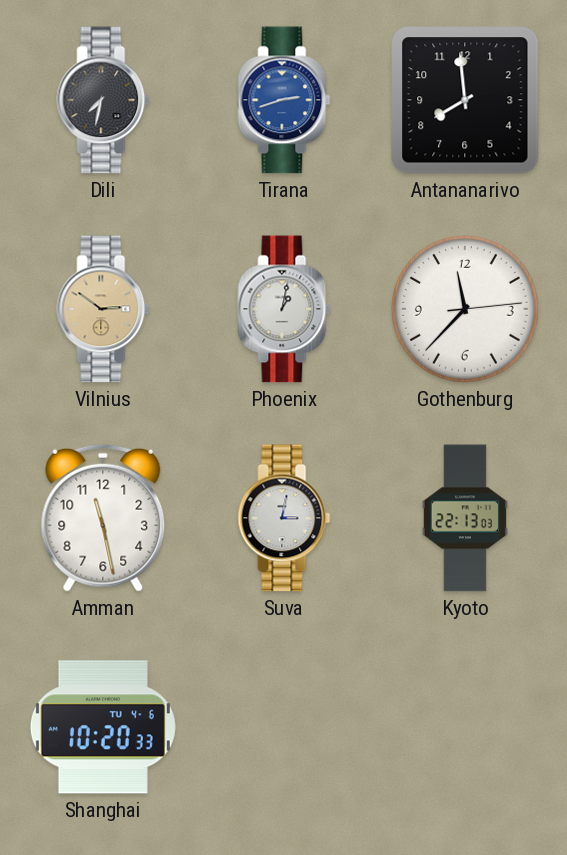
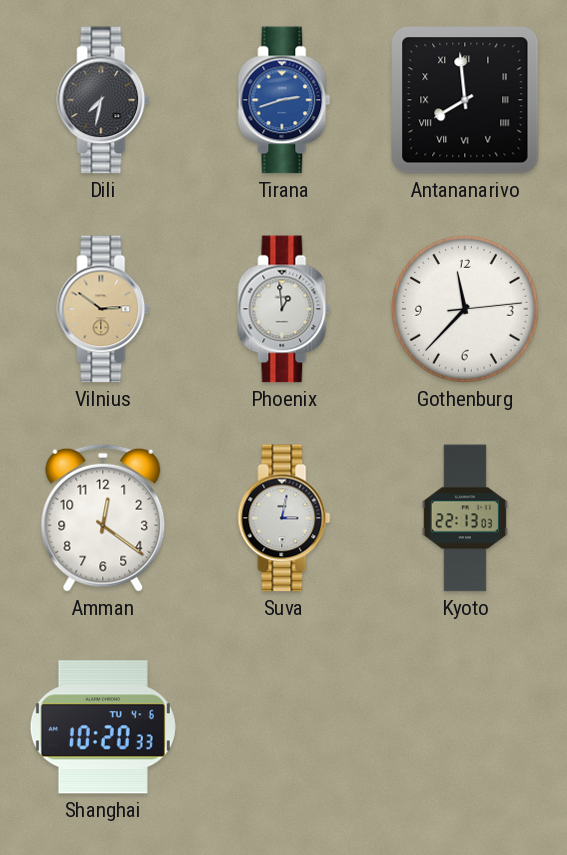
Antananarivo numerals: Arabic -> Roman (465, 100)
Phoenix: 1:02 -> 12:59 (284, 309)
Amman: 11:28 -> 12:21 (103, 518)
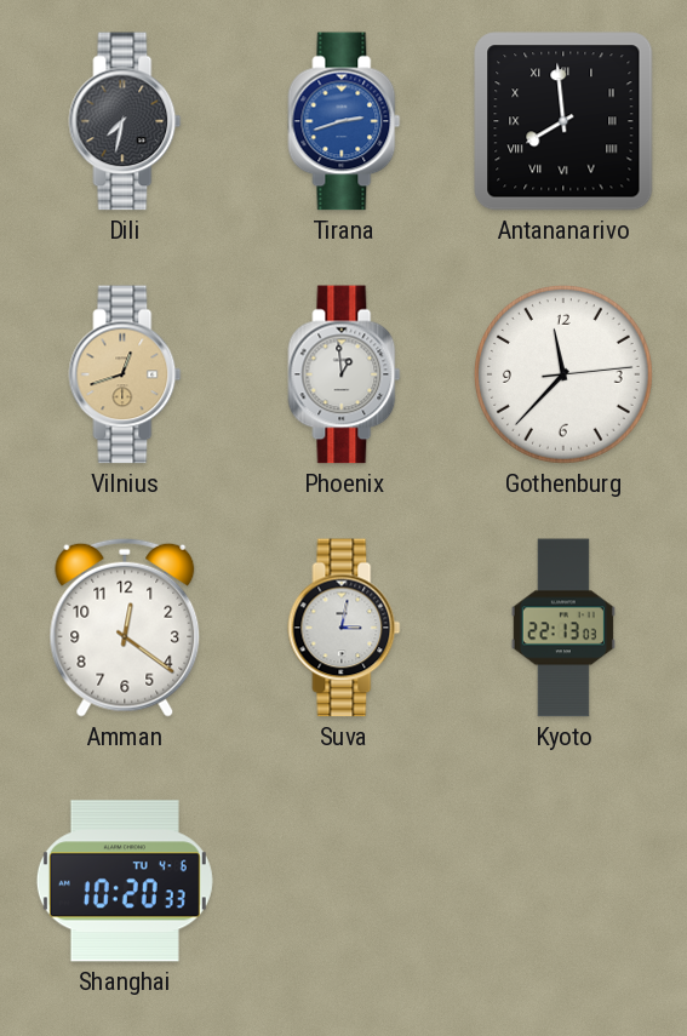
Vilnius: 2:51 -> 12:42 (125, 374)
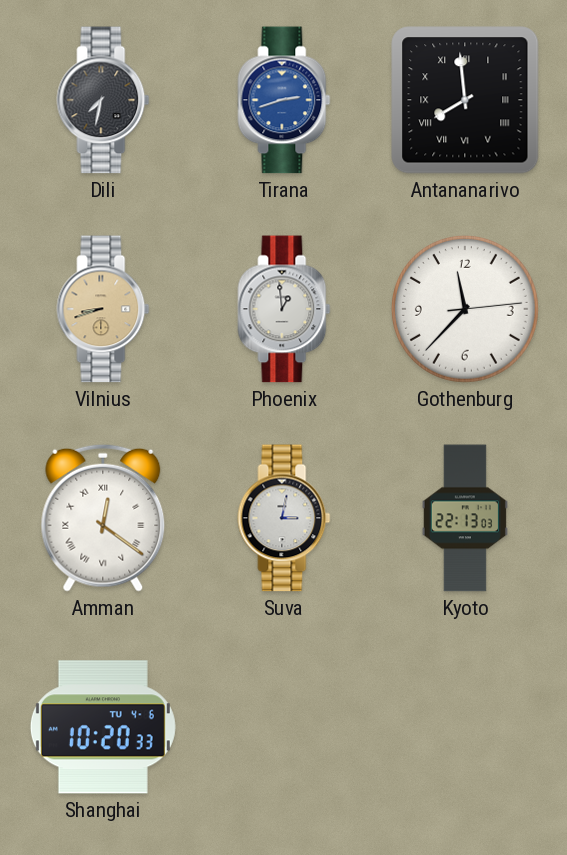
Vilnius: 12:42 -> 8:42 (103, 309)
Amman numerals: Arabic -> Roman (103, 518)
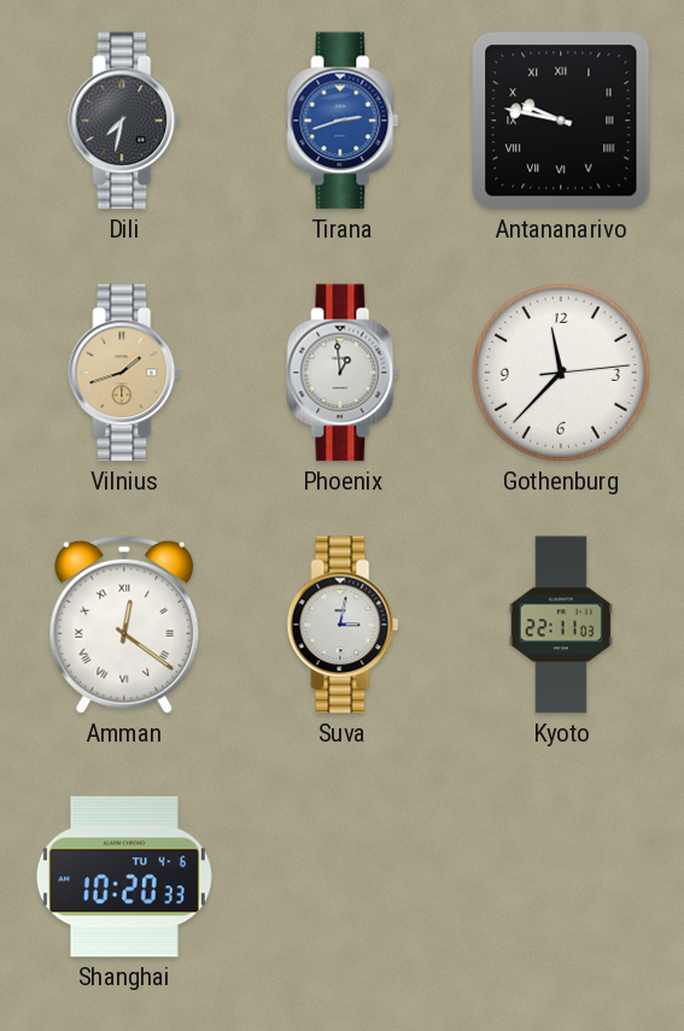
Antananarivo: 7:59 -> 9:47 (561, 121)
Vilnius: 8:42 -> 1:42 (124, 373)
Kyoto: 22:13 -> 22:11 (561, 625)
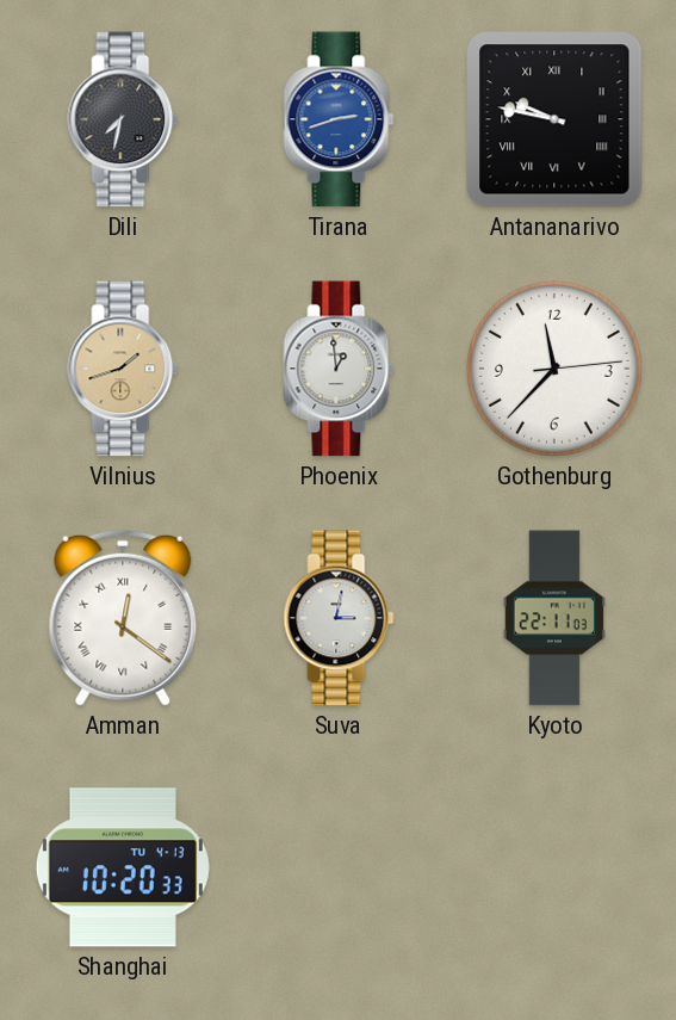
Shanghai date: TU 4-6 -> TU 4-13 (123, 867)
